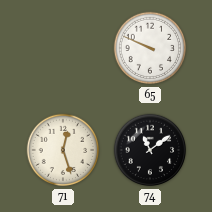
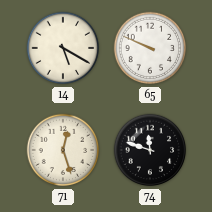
14: none -> 5:20 (63, 48)
74: 11:09 -> 11:48 (150, 150)
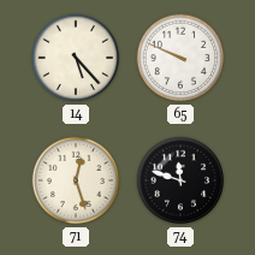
14: 5:20 -> 5:23 (76, 58)
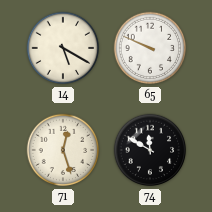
14: 5:23 -> 5:20 (63, 48)
74: 11:48 -> 11:50 (150, 150)
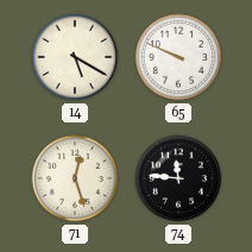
74: 11:50 -> 11:46 (178, 178)
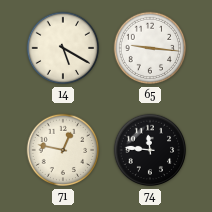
65: 9:49 -> 9:16 (150, 48)
71: 12:27 -> 12:47 (63, 150)
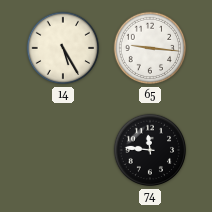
14: 5:20 -> 5:25 (63, 48)
71: 12:47 -> none (63, 150)
